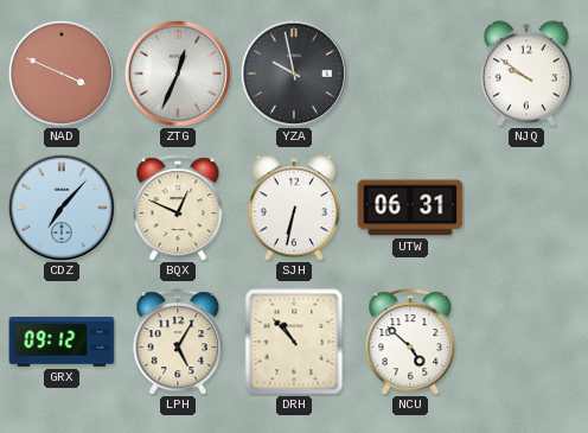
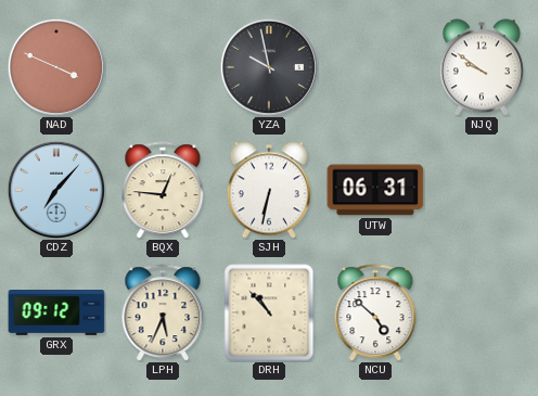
ZTG: 12:34 -> none (178, 74)
BQX: 12:49 -> 12:46 (163, 190)
LPH: 5:05 -> 5:34 (163, 312)
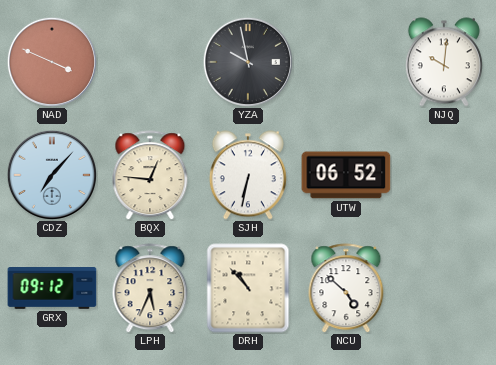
NJQ: 9:51 -> 10:01 (444, 62)
UTW: 06:31 -> 06:52 (346, 175)
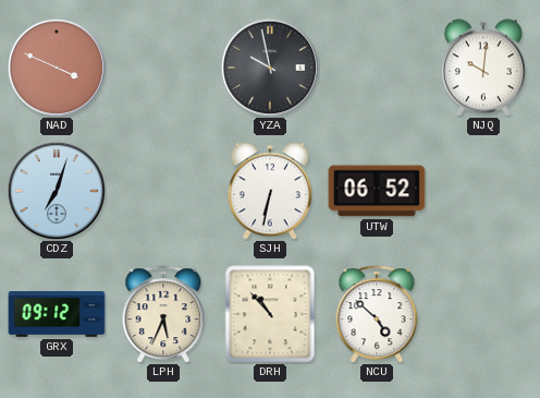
CDZ: 7:07 -> 7:03 (57, 191)
BQX: 12:46 -> none (150, 175)
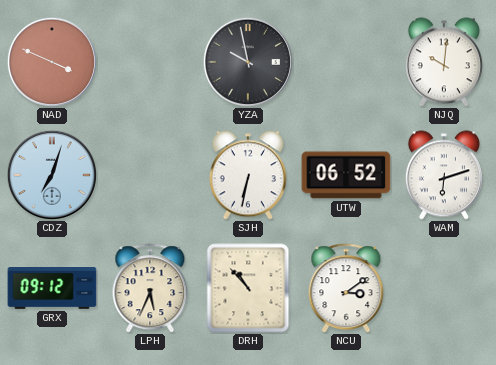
WAM: none -> 6:12 (444, 175)
NCU: 4:52 -> 3:09 (346, 288)
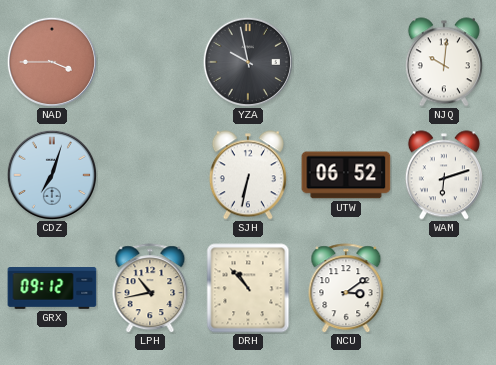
NAD: 3:49 -> 3:45 (52, 62)
LPH: 5:34 -> 10:43 (150, 288)
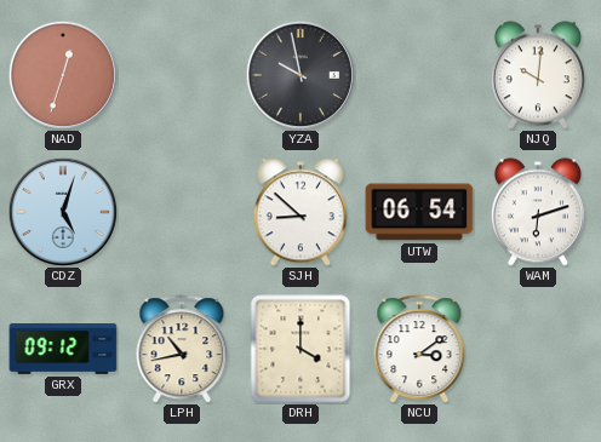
NAD: 3:45 -> 12:33 (63, 75)
CDZ: 7:03 -> 5:03 (63, 212)
SJH: 6:32 -> 8:52 (300, 212)
UTW: 06:52 -> 06:54 (419, 212)
DRH: 10:53 -> 4:00 (300, 349)
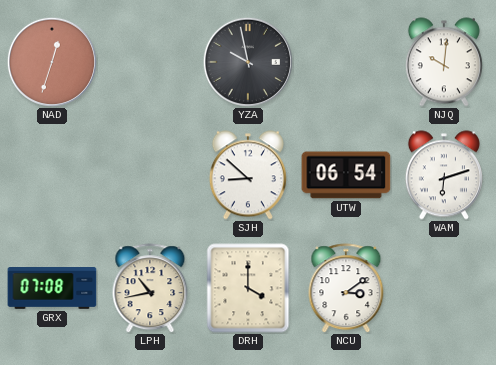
CDZ: 5:03 -> none (63, 212)
GRX: 09:12 -> 07:08 (52, 289)
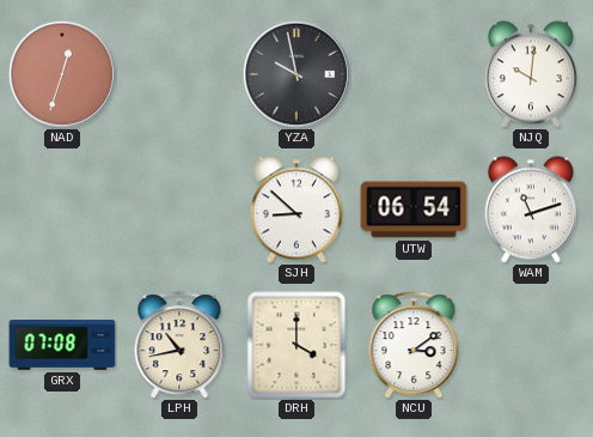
WAM: 6:12 -> 11:12 (531, 210)
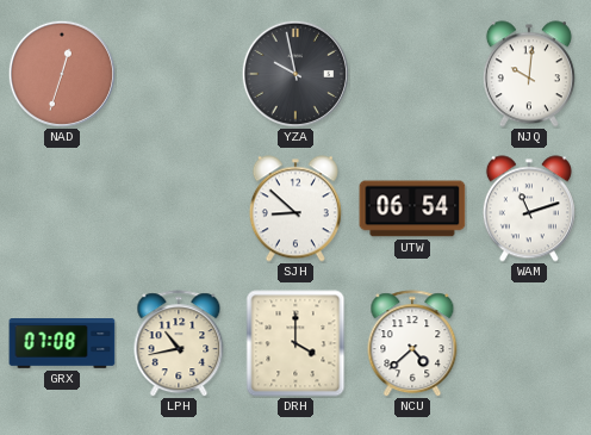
NCU: 3:09 -> 4:38 (412, 343)
